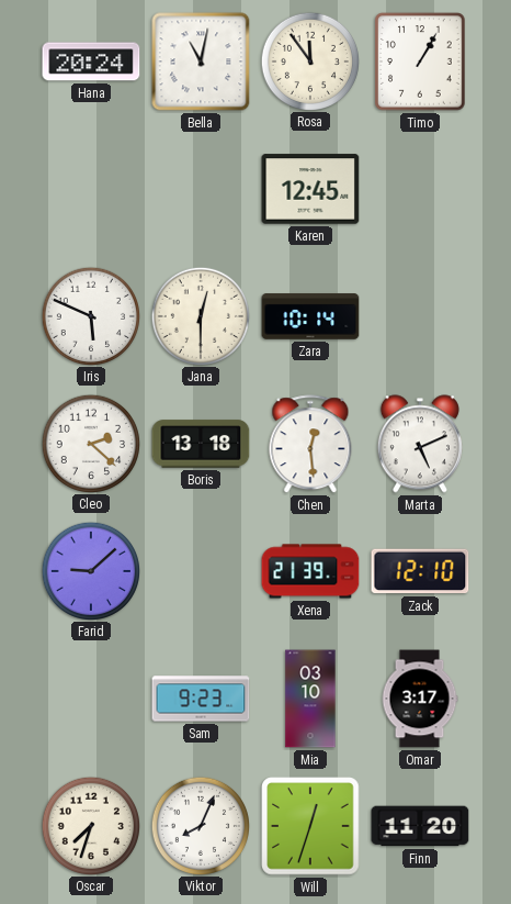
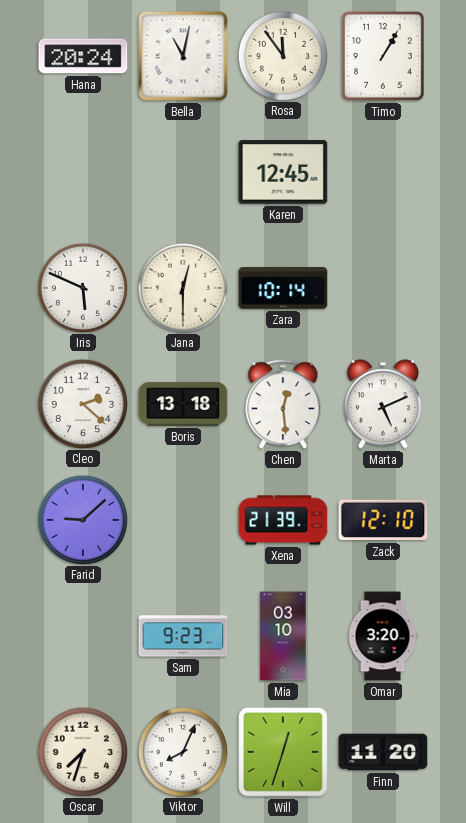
Omar: 3:17 -> 3:20 (383, 636)
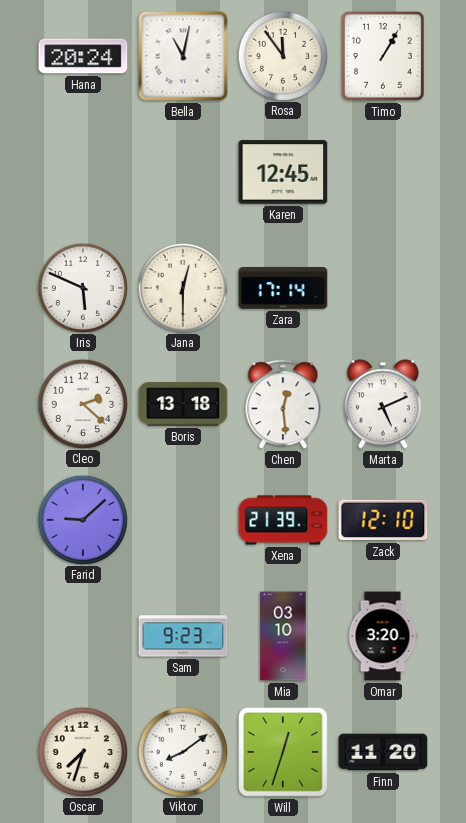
Zara: 10:14 -> 17:14 (283, 288)
Viktor: 8:04 -> 8:09 (182, 751)
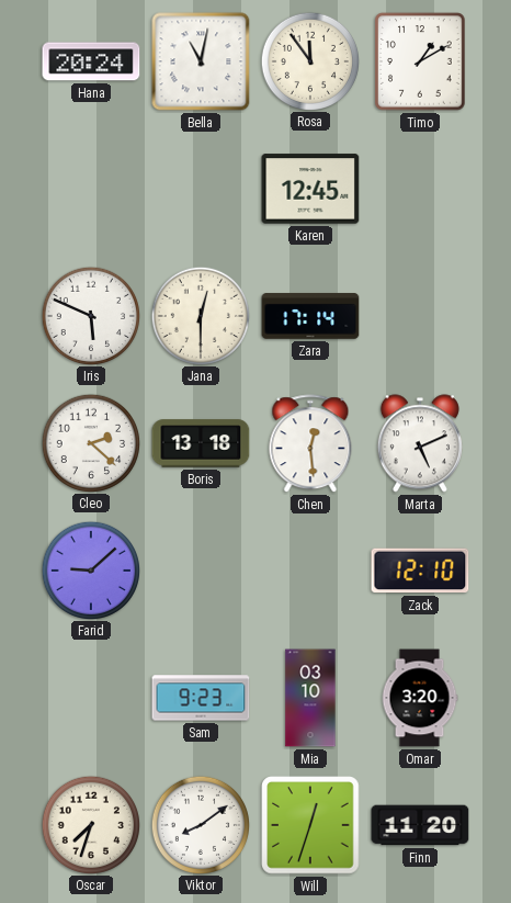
Timo: 1:05 -> 1:10 (420, 61)
Xena: 21:39 -> none (283, 520)
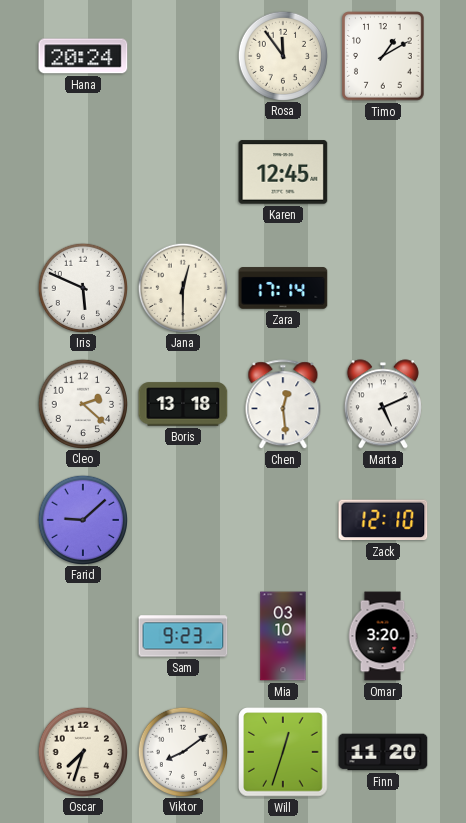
Bella: 11:02 -> none (201, 61)
